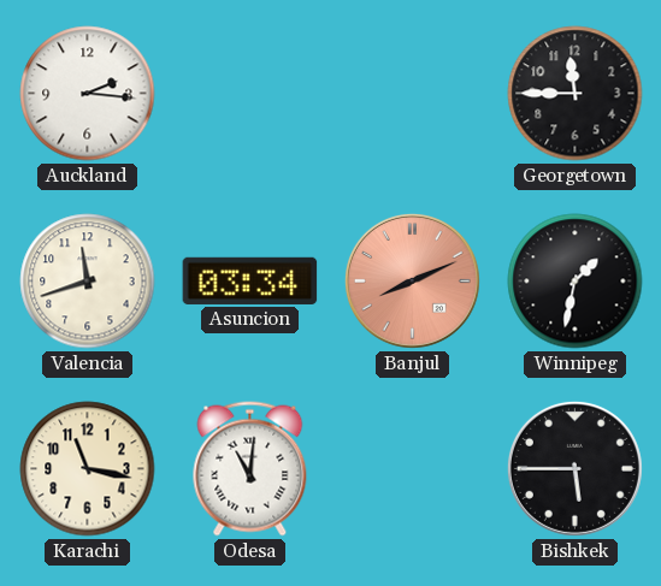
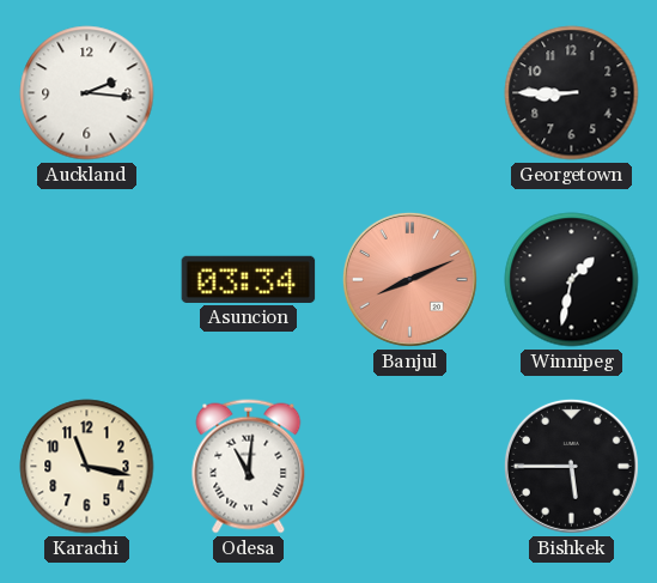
Georgetown: 11:45 -> 8:45 (572, 93)
Valencia: 11:42 -> none (88, 282)
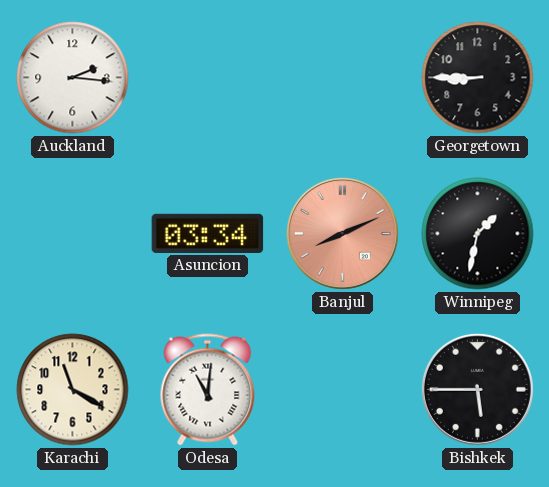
Karachi: 11:17 -> 11:20 (73, 390)
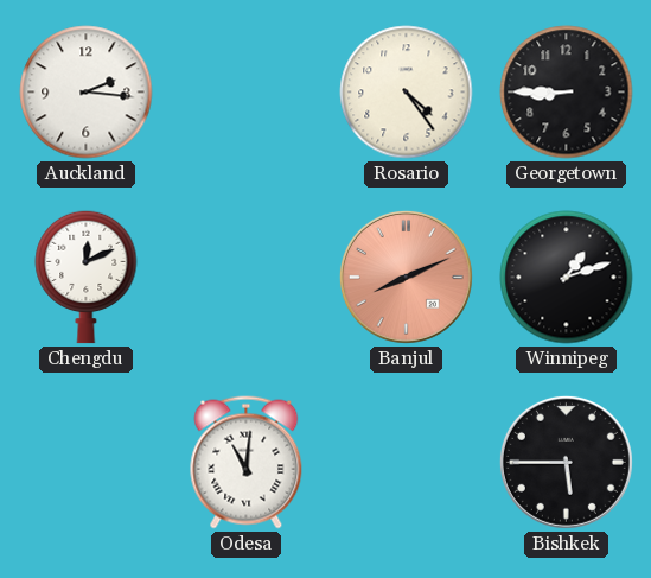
Rosario: none -> 4:24 (407, 93)
Chengdu: none -> 12:11 (87, 277)
Asuncion: 03:34 -> none (208, 233)
Winnipeg: 1:32 -> 1:12 (567, 278)
Karachi: 11:20 -> none (73, 390)
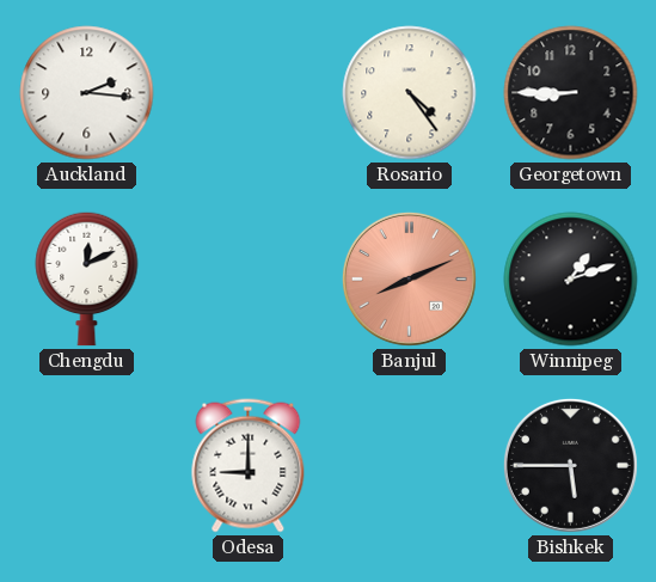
Odesa: 11:01 -> 9:00 (249, 466)
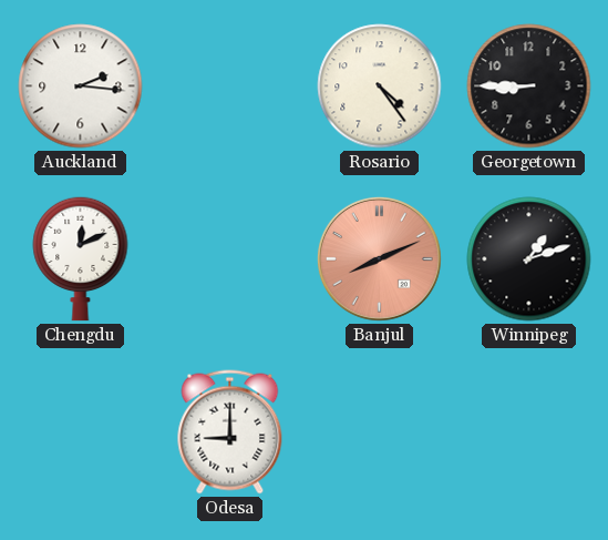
Bishkek: 5:45 -> none (570, 465)
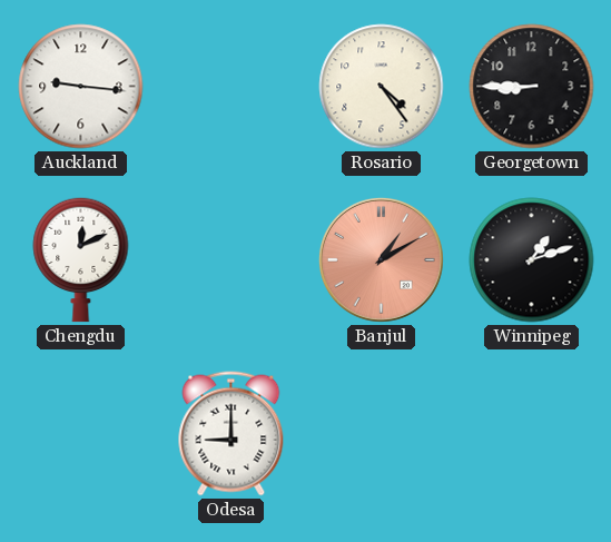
Auckland: 2:16 -> 9:16 (81, 87)
Banjul: 8:11 -> 1:10 (381, 259)
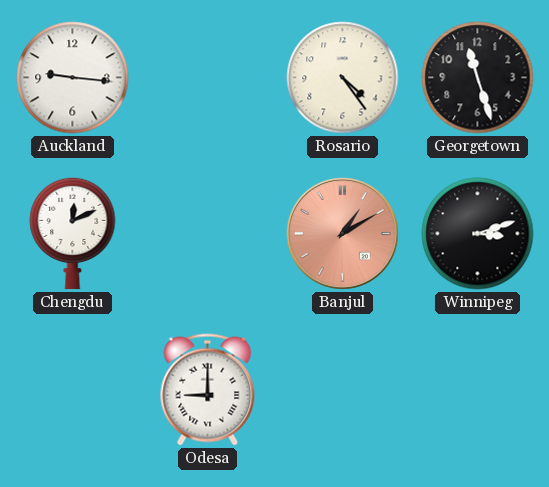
Georgetown: 8:45 -> 11:27 (478, 78)
Winnipeg: 1:12 -> 3:12 (478, 234)
